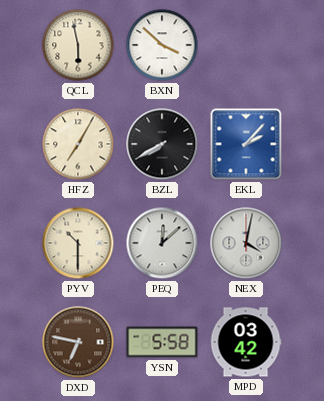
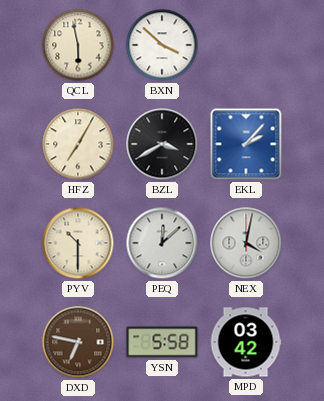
BZL: 7:40 -> 3:40 (162, 144)
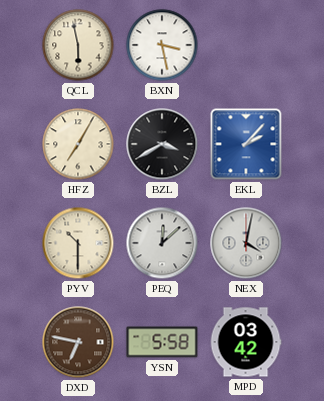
BXN: 3:52 -> 3:28 (162, 45)
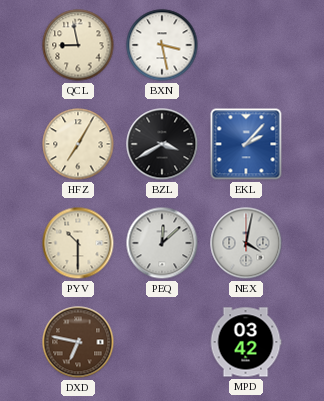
QCL: 5:58 -> 8:58 (78, 45)
YSN: 5:58 -> none (162, 342)
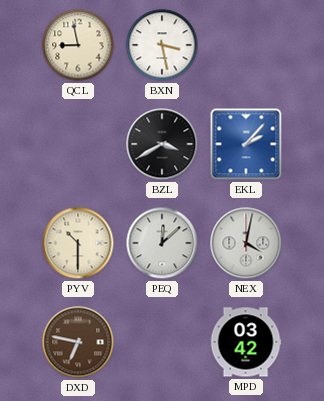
HFZ: 7:05 -> none (78, 144)
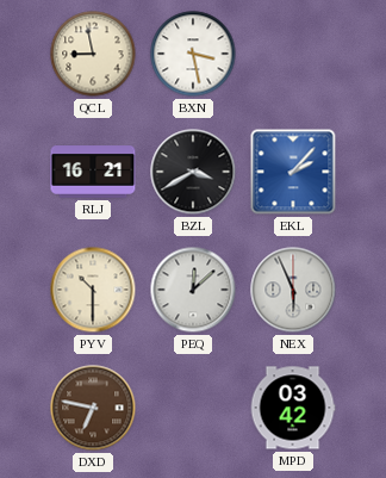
RLJ: none -> 16:21 (93, 172)
NEX: 4:02 -> 5:56 (293, 290)
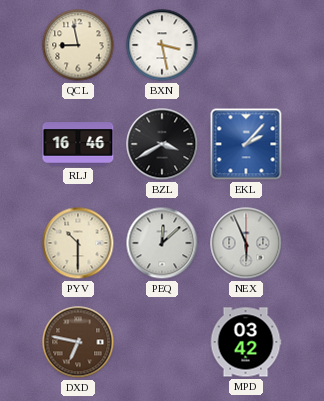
RLJ: 16:21 -> 16:46 (78, 144)
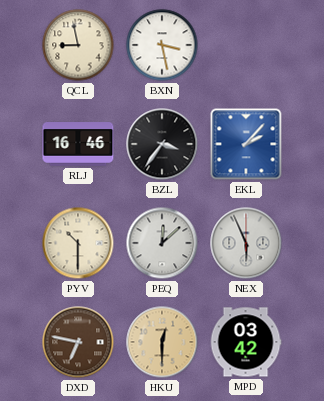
BZL: 3:40 -> 3:36 (162, 144)
HKU: none -> 12:30 (162, 342)
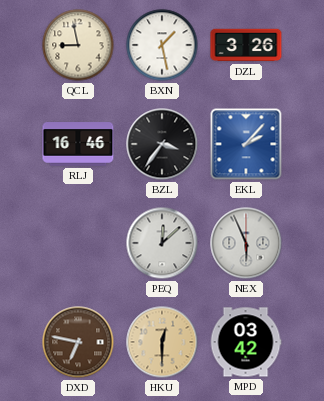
BXN: 3:28 -> 1:28 (162, 45)
DZL: none -> 3:26 (246, 45)
PYV: 10:30 -> none (78, 243)
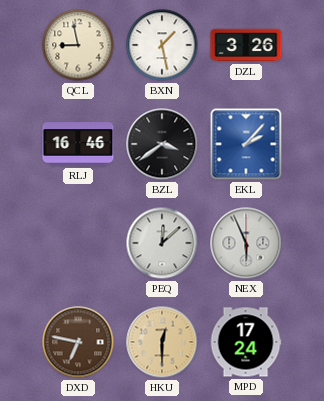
BZL: 3:36 -> 3:39 (162, 144)
MPD: 03:42 -> 17:24 (246, 342)
